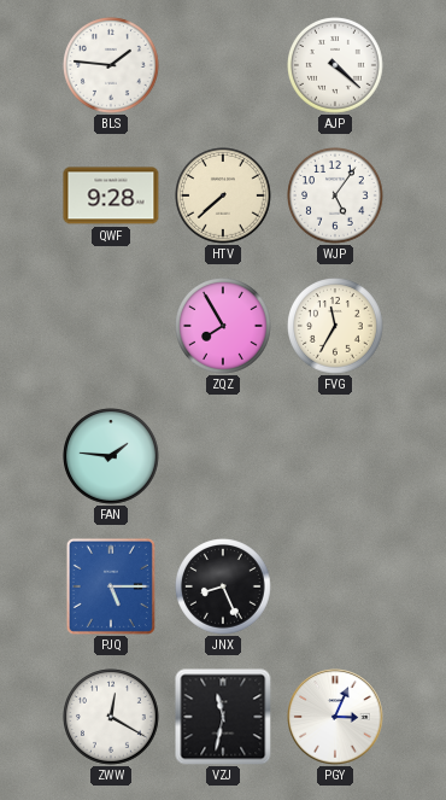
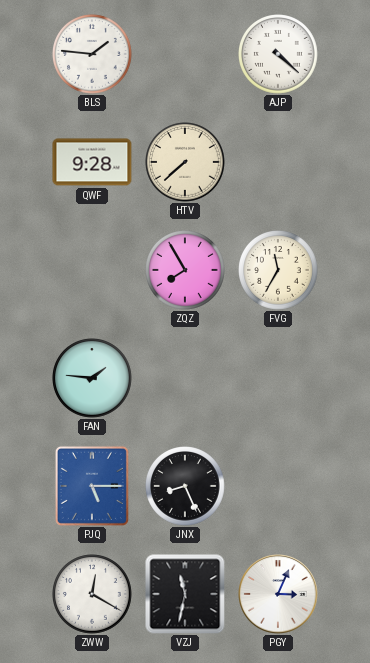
WJP: 5:06 -> none (336, 197)
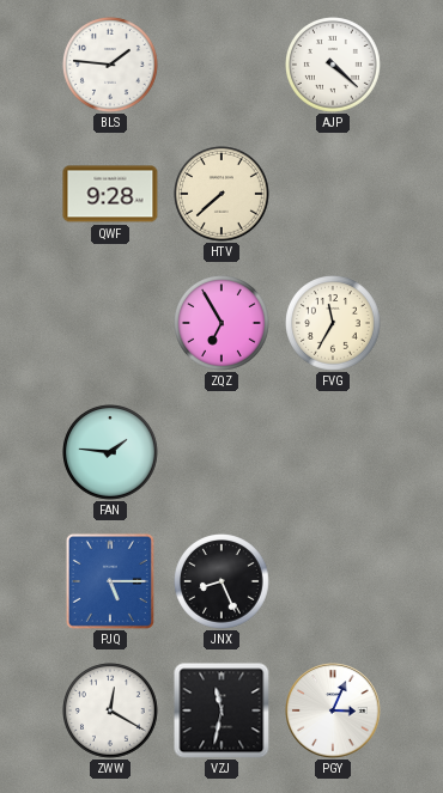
ZQZ: 7:55 -> 6:55 (223, 324)
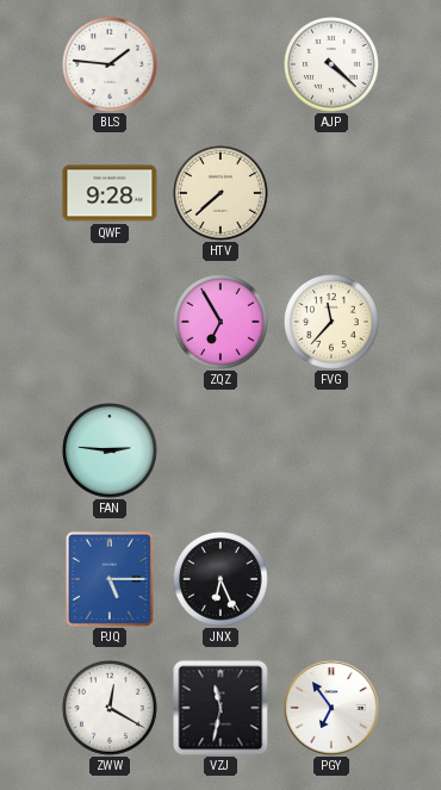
FVG: 11:35 -> 11:37 (333, 323)
FAN: 1:46 -> 2:46 (111, 452)
JNX: 8:26 -> 6:26 (222, 580)
PGY: 3:04 -> 6:54 (331, 708)
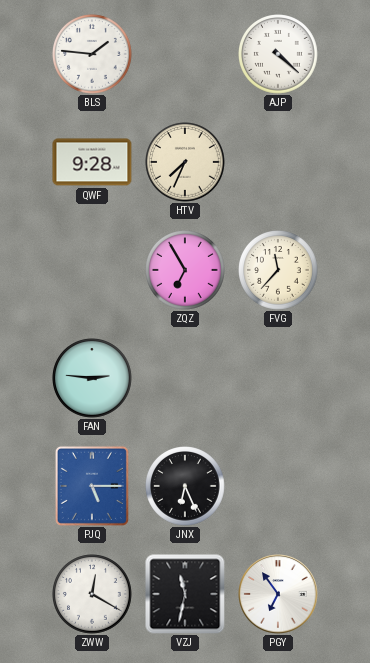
HTV: 7:38 -> 7:34 (186, 163)
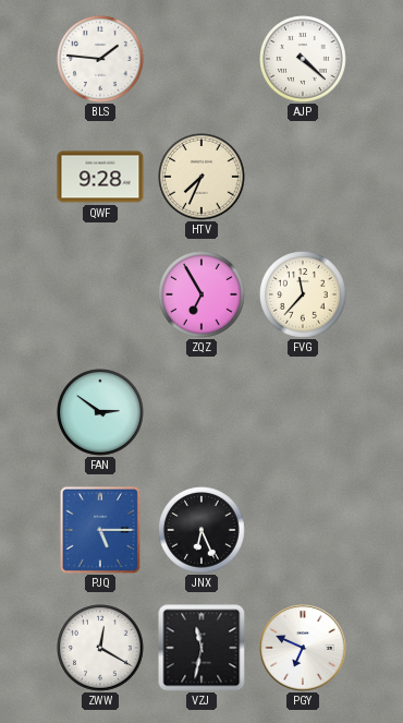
FAN: 2:46 -> 2:51 (101, 413)
PGY: 6:54 -> 6:49 (303, 648)
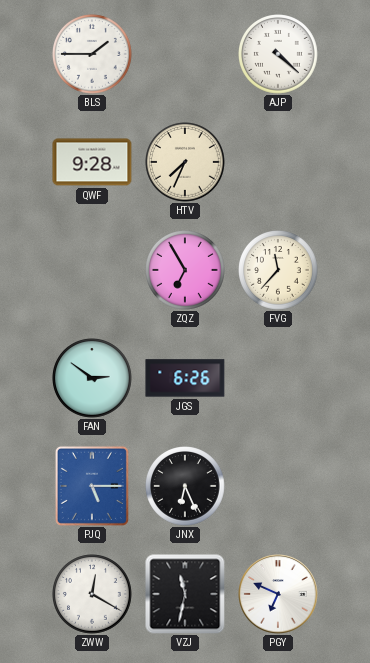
BLS: 1:46 -> 1:45 (93, 55)
JGS: none -> 6:26 (185, 378)
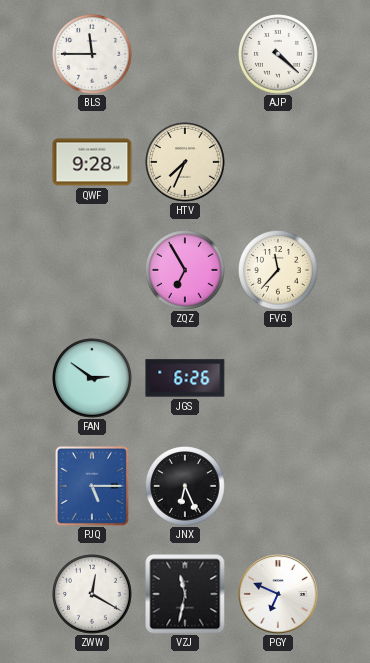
BLS: 1:45 -> 11:45 (93, 55)
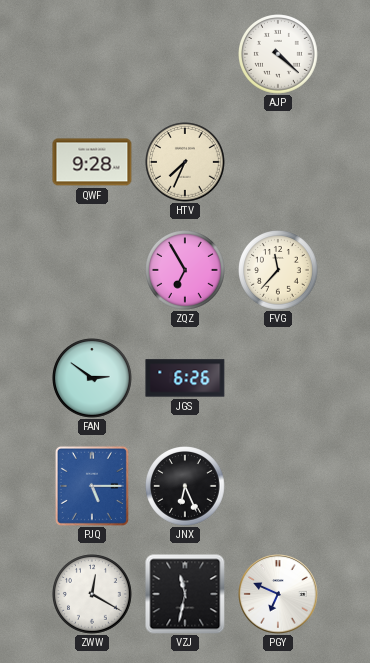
BLS: 11:45 -> none (93, 55)
